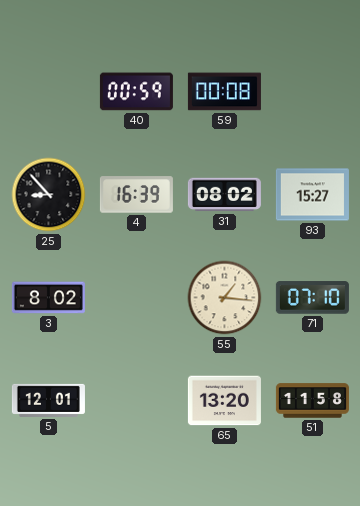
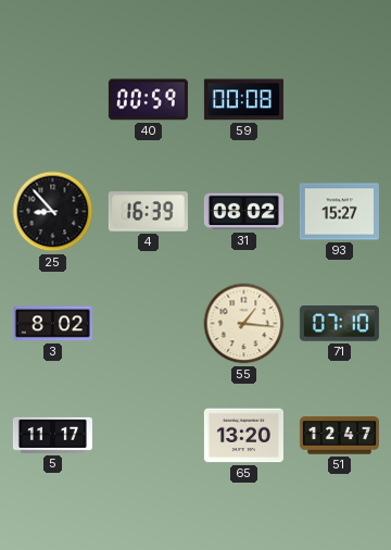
5: 12:01 -> 11:17 (52, 435)
51: 11:58 -> 12:47 (339, 436)
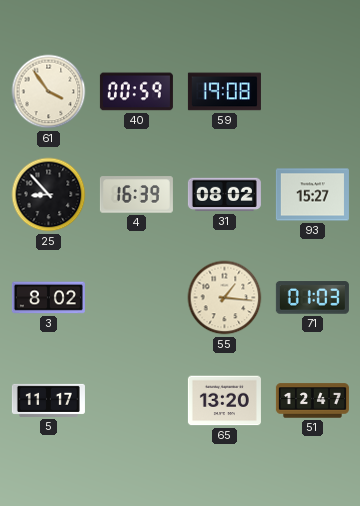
61: none -> 3:54 (49, 92)
59: 00:08 -> 19:08 (224, 92)
71: 07:10 -> 01:03 (312, 298)
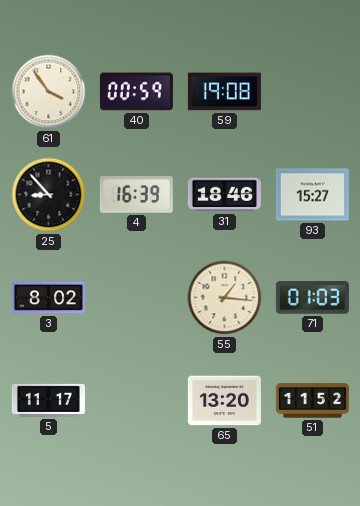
31: 08:02 -> 18:46 (224, 195)
51: 12:47 -> 11:52 (312, 401)
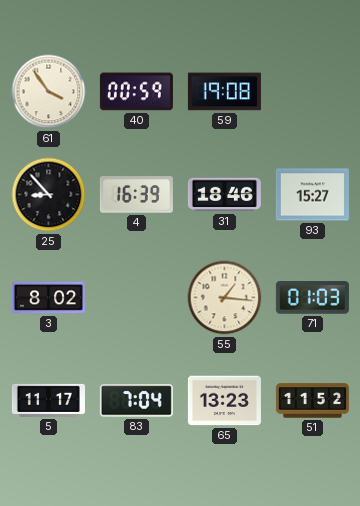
83: none -> 7:04 (136, 401)
65: 13:20 -> 13:23 (224, 401)
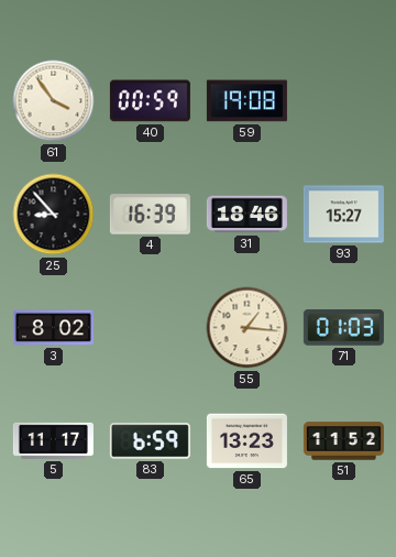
83: 7:04 -> 6:59 (150, 441)
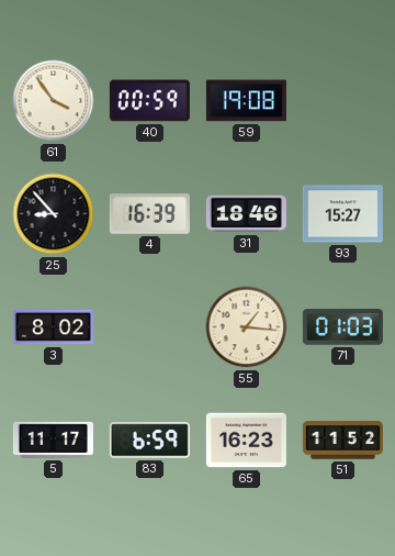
65: 13:23 -> 16:23 (246, 441)
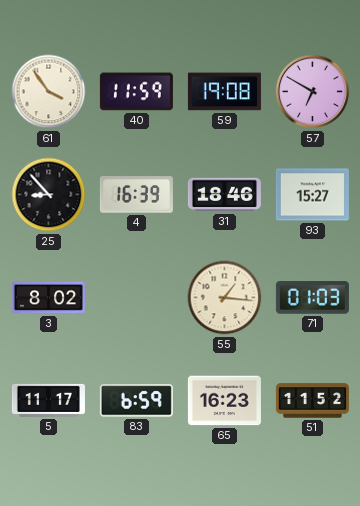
40: 00:59 -> 11:59 (136, 92)
57: none -> 6:50 (313, 92)
